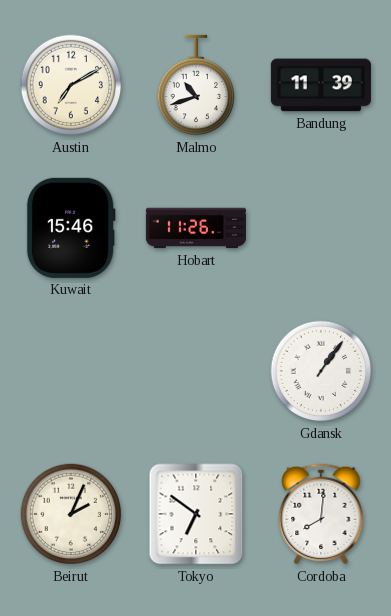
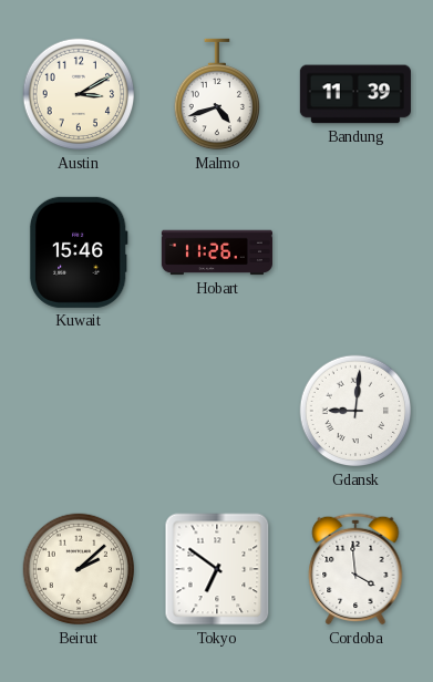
Austin: 7:10 -> 3:10 (79, 94)
Malmo: 10:42 -> 4:42 (216, 94)
Gdansk: 1:06 -> 9:01 (355, 411)
Beirut: 2:04 -> 2:08 (79, 569)
Cordoba: 8:01 -> 3:59 (355, 569)
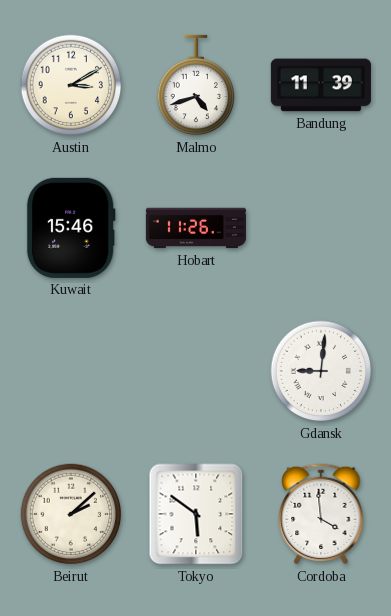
Tokyo: 6:51 -> 5:51 (196, 514)
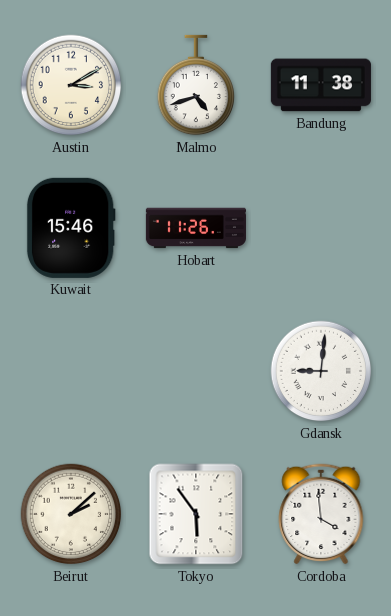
Bandung: 11:39 -> 11:38 (321, 85)
Tokyo: 5:51 -> 5:54 (196, 514)
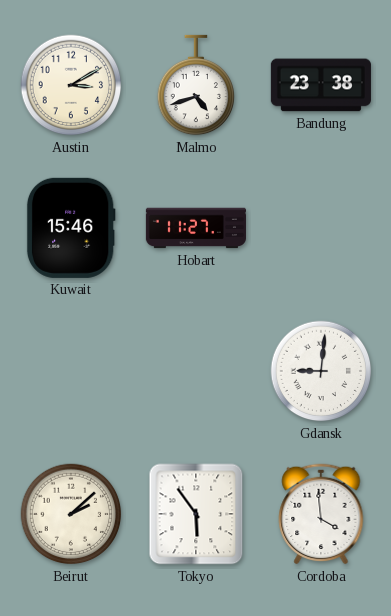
Bandung: 11:38 -> 23:38 (321, 85)
Hobart: 11:26 -> 11:27 (196, 228)
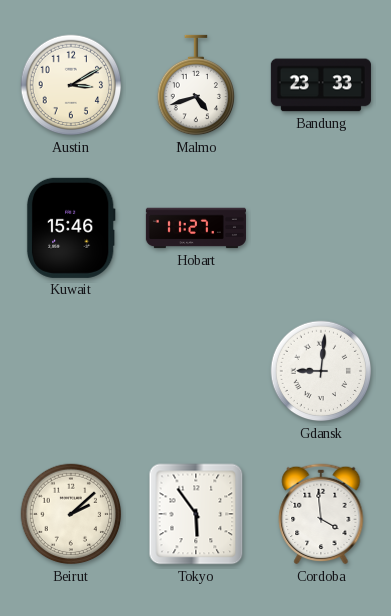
Bandung: 23:38 -> 23:33 (321, 85)
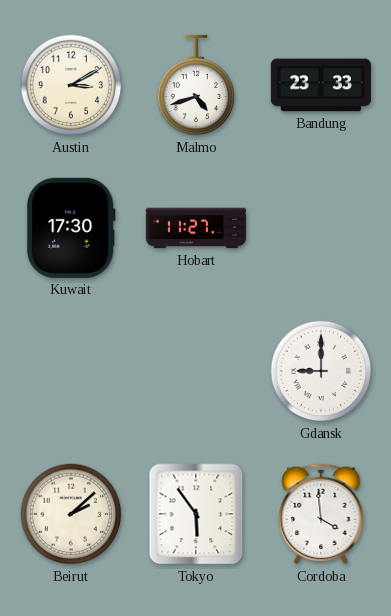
Kuwait: 15:46 -> 17:30 (71, 228)
Gdansk: 9:01 -> 9:00 (321, 371)
